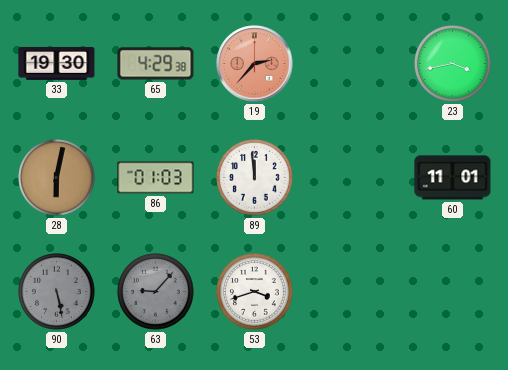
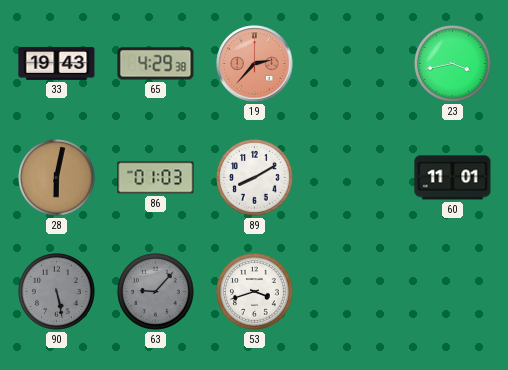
33: 19:30 -> 19:43 (57, 63)
89: 11:59 -> 8:10 (255, 178)
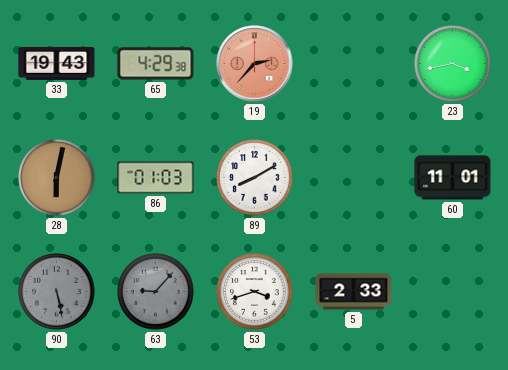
5: none -> 2:33 (354, 292)
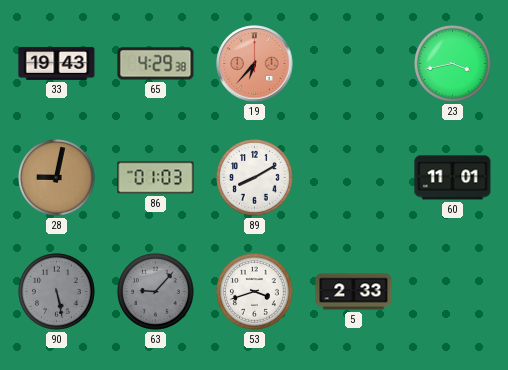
19: 2:37 -> 6:37 (255, 64)
28: 6:02 -> 9:02 (57, 178)
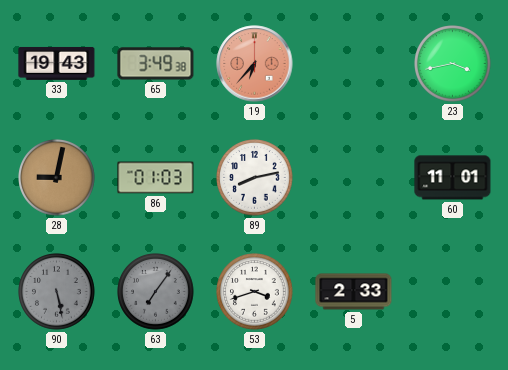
65: 4:29 -> 3:49 (156, 64)
89: 8:10 -> 8:13 (255, 178)
63: 9:07 -> 7:06 (156, 292)
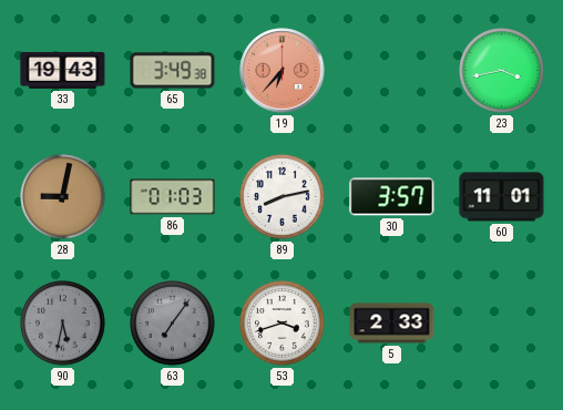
30: none -> 3:57 (392, 197)
90: 5:28 -> 5:32 (63, 324)
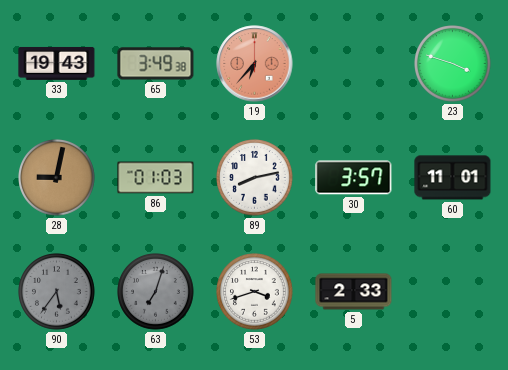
23: 3:43 -> 3:48 (453, 64)
90: 5:32 -> 5:36 (57, 292)
63: 7:06 -> 7:03 (156, 292)
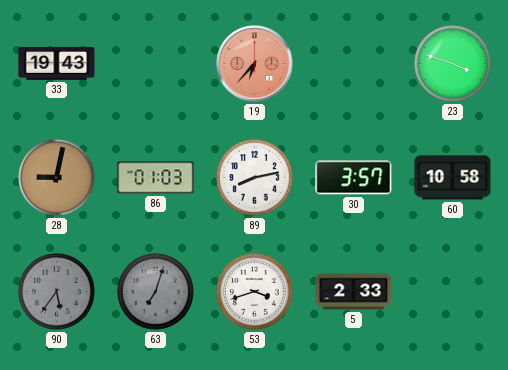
65: 3:49 -> none (156, 64)
60: 11:01 -> 10:58 (453, 178)
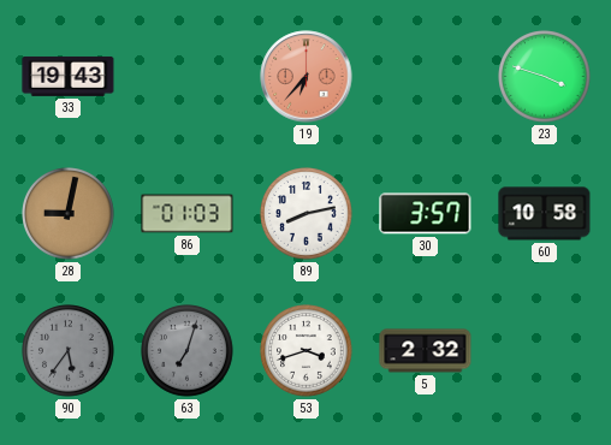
5: 2:33 -> 2:32 (426, 351)
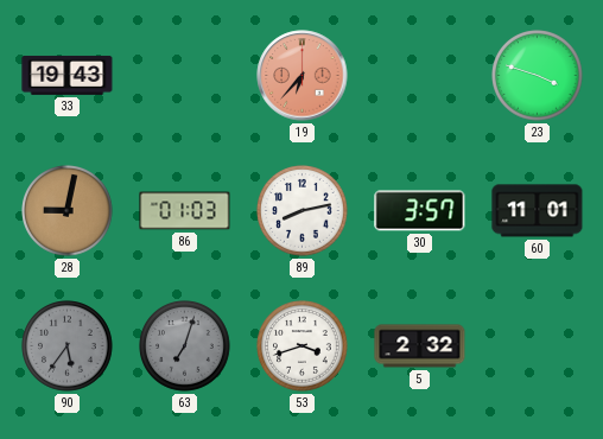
60: 10:58 -> 11:01 (538, 211)
